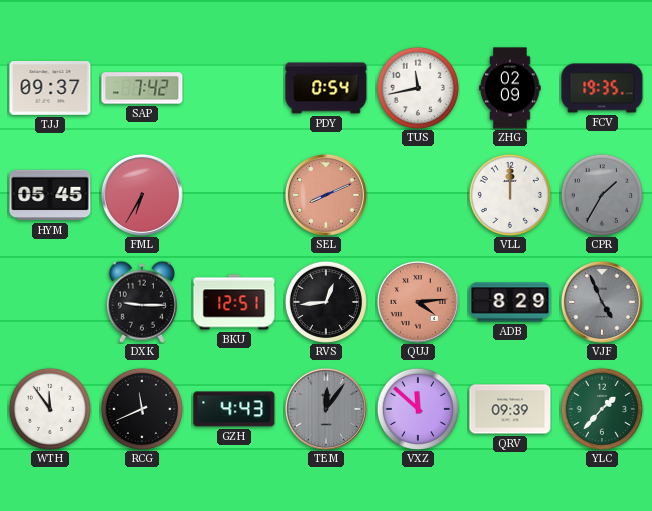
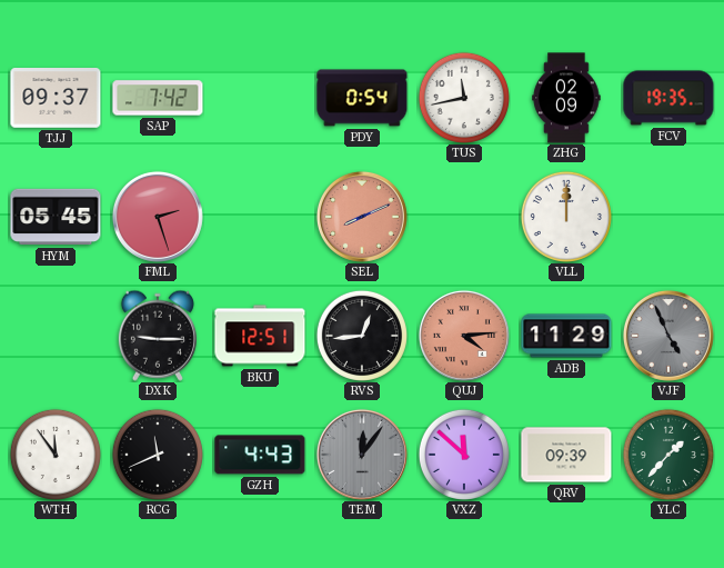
FML: 6:35 -> 2:27 (158, 217)
CPR: 1:35 -> none (602, 195)
ADB: 8:29 -> 11:29 (566, 336)
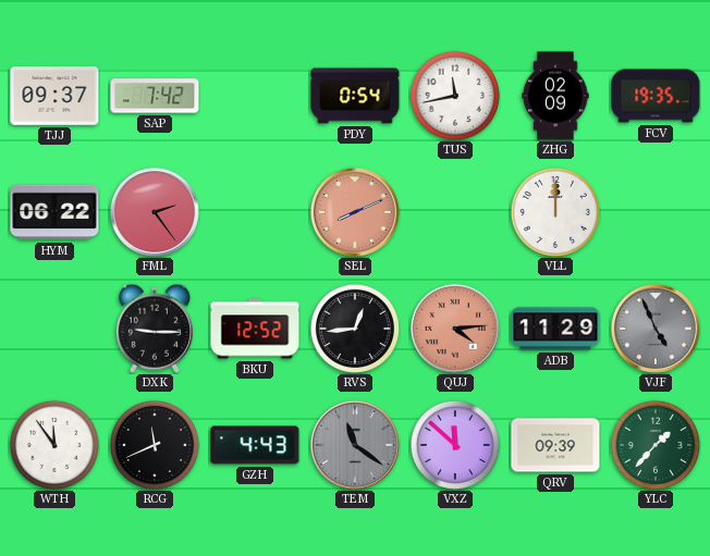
HYM: 05:45 -> 06:22 (54, 212)
FML: 2:27 -> 2:24 (155, 212)
BKU: 12:51 -> 12:52 (255, 329)
TEM: 12:06 -> 11:21 (355, 445)
